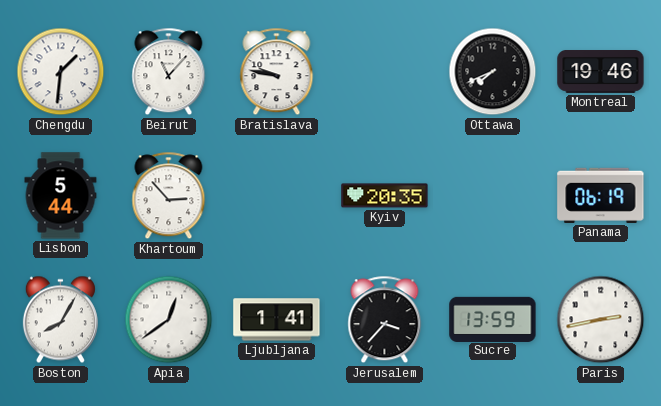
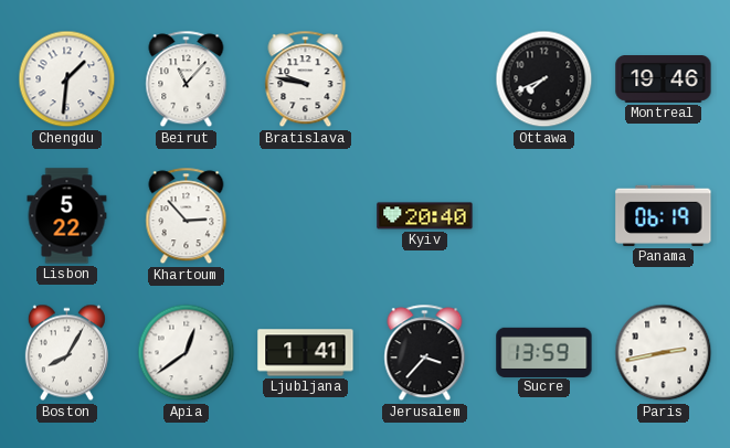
Lisbon: 5:44 -> 5:22 (67, 216)
Kyiv: 20:35 -> 20:40 (425, 216)
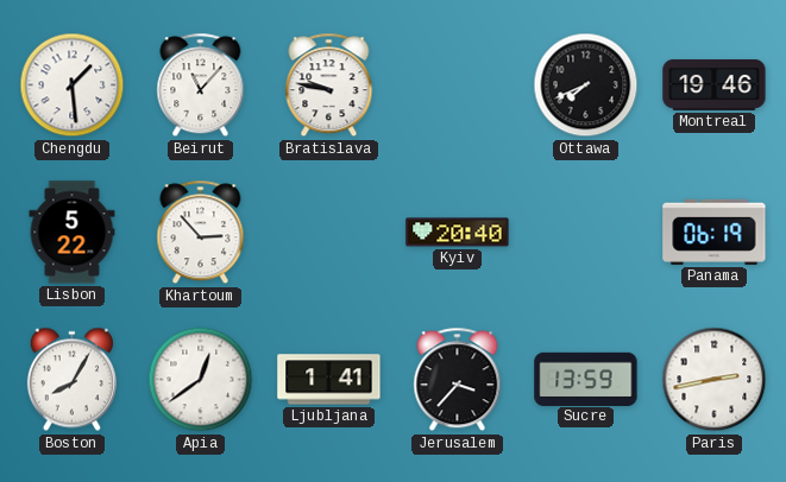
Chengdu: 1:31 -> 1:29 (73, 85)
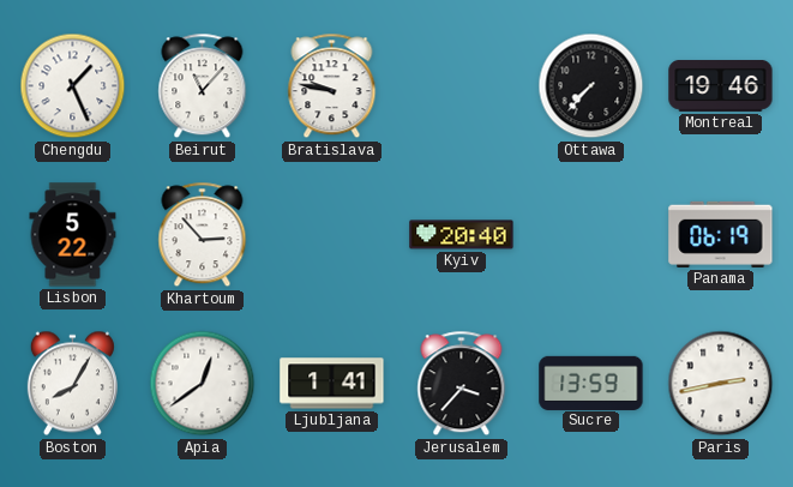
Chengdu: 1:29 -> 1:26 (73, 86)
Ottawa: 7:41 -> 7:37 (591, 86)
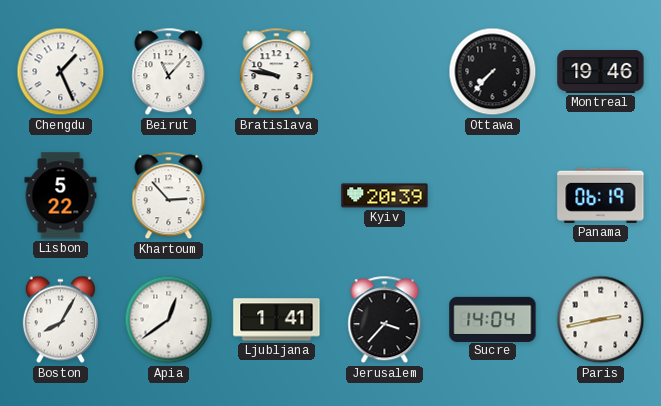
Kyiv: 20:40 -> 20:39 (385, 196)
Sucre: 13:59 -> 14:04 (493, 319)
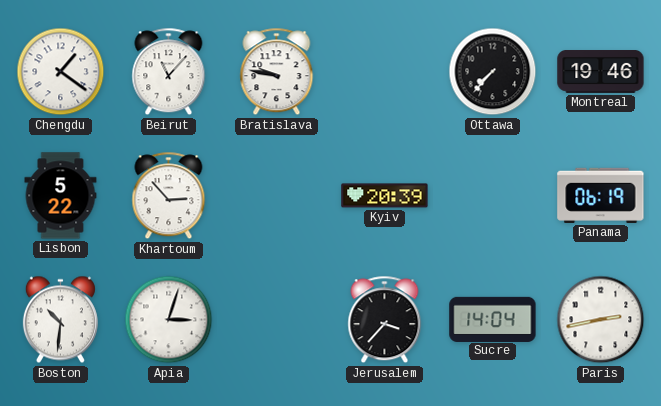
Chengdu: 1:26 -> 1:21 (61, 72)
Boston: 8:05 -> 10:31 (60, 320)
Apia: 12:39 -> 3:03 (169, 320)
Ljubljana: 1:41 -> none (277, 320)
